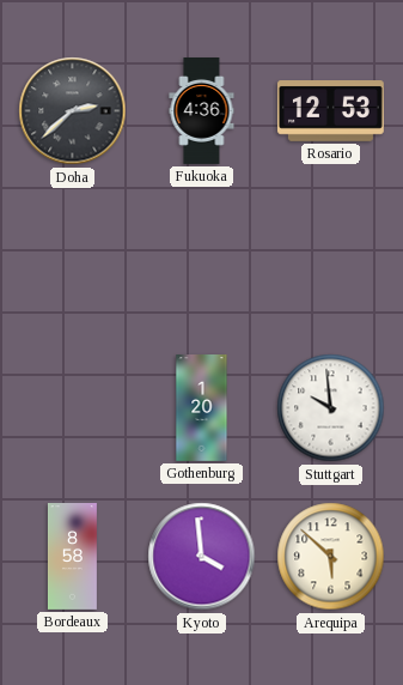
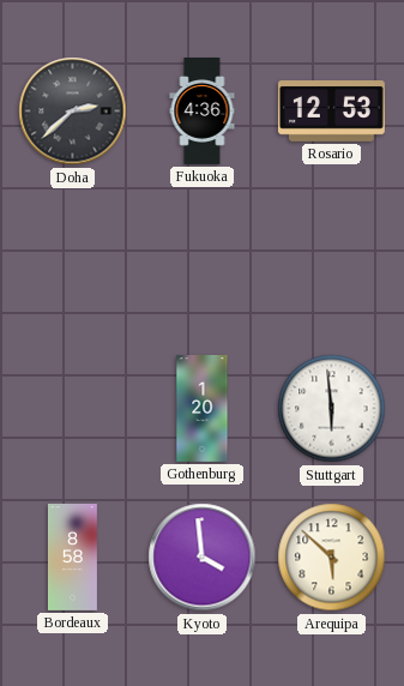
Stuttgart: 9:59 -> 5:59 (332, 409)
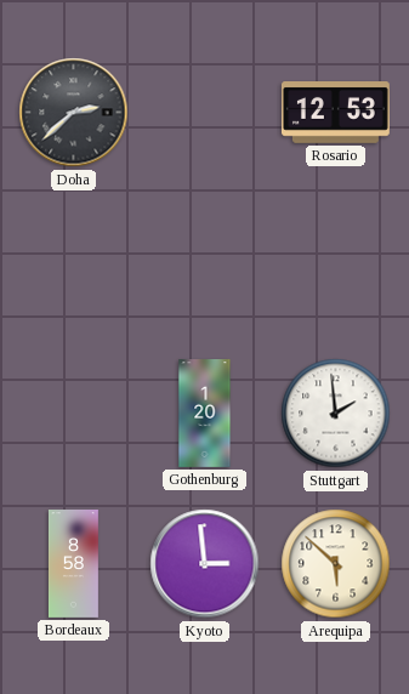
Fukuoka: 4:36 -> none (203, 112)
Stuttgart: 5:59 -> 1:59 (336, 414)
Kyoto: 3:59 -> 2:59 (205, 564)
